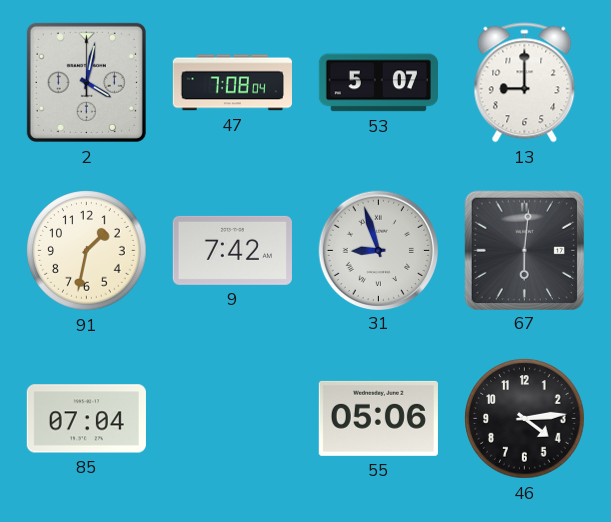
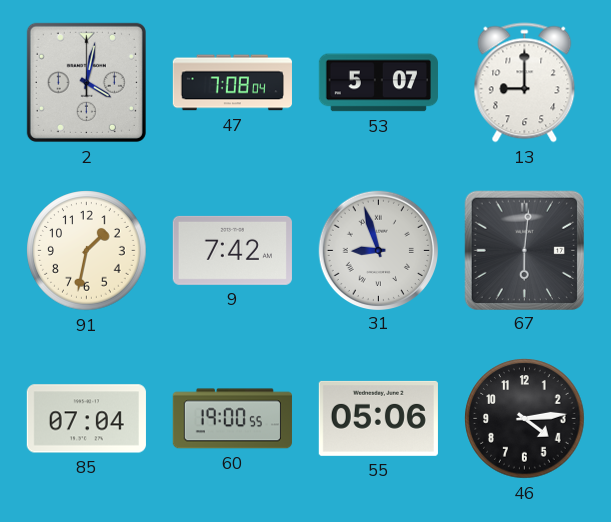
60: none -> 19:00 (232, 419)
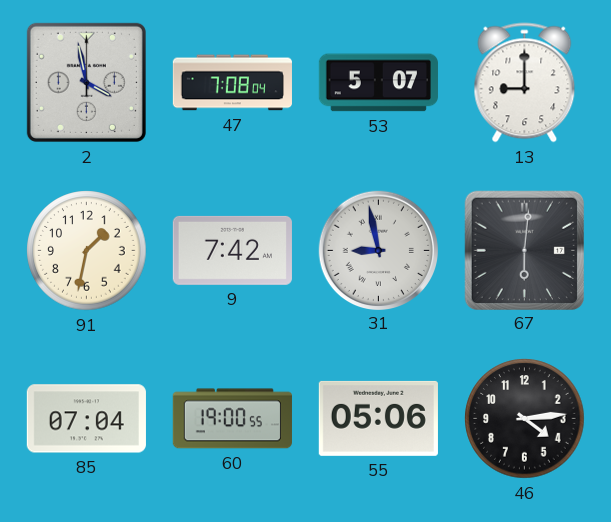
2: 4:02 -> 3:58 (86, 82)
31: 8:57 -> 8:58 (378, 250)
